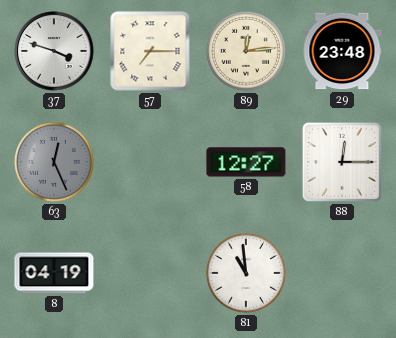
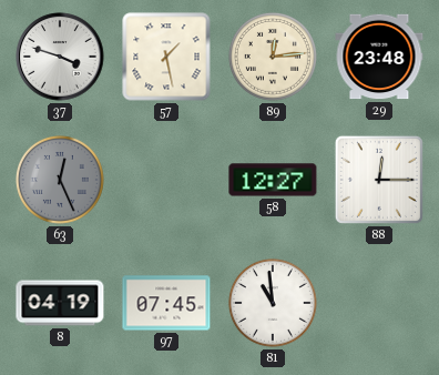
57: 7:15 -> 1:28 (166, 57)
97: none -> 07:45 (166, 303)
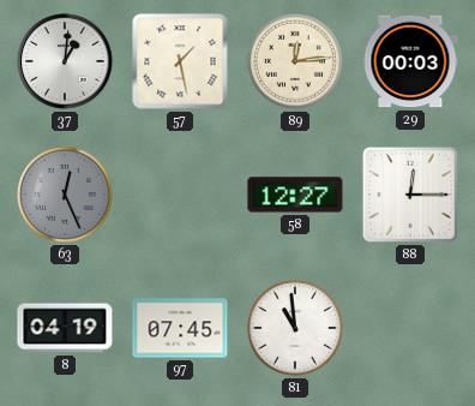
37: 3:48 -> 1:01 (65, 61)
29: 23:48 -> 00:03 (410, 61)
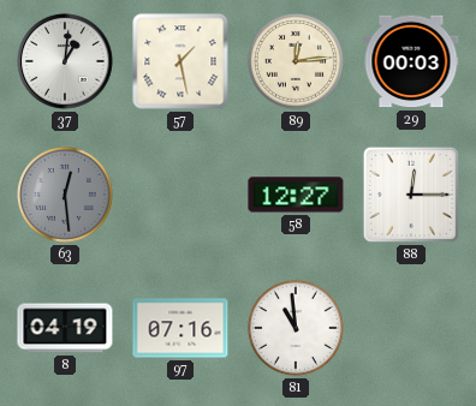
63: 12:26 -> 12:29 (65, 195)
97: 07:45 -> 07:16 (180, 328)
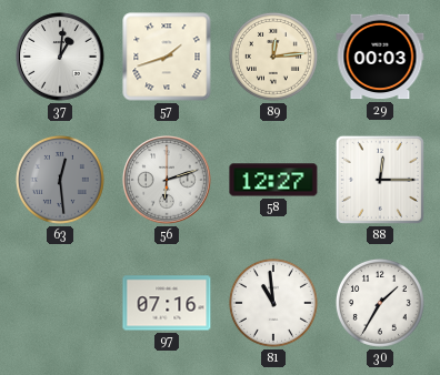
57: 1:28 -> 1:42 (167, 57)
56: none -> 6:12 (167, 180)
8: 04:19 -> none (65, 328)
30: none -> 1:35 (380, 303)
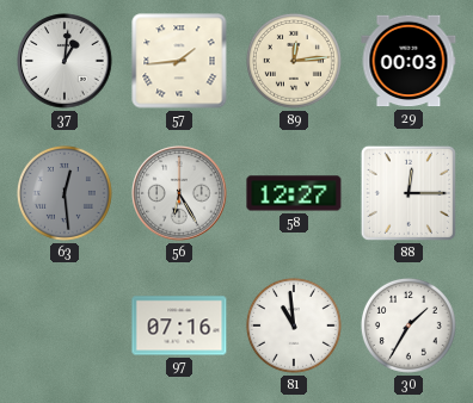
57: 1:42 -> 1:44 (179, 61)
56: 6:12 -> 6:25 (179, 193)
